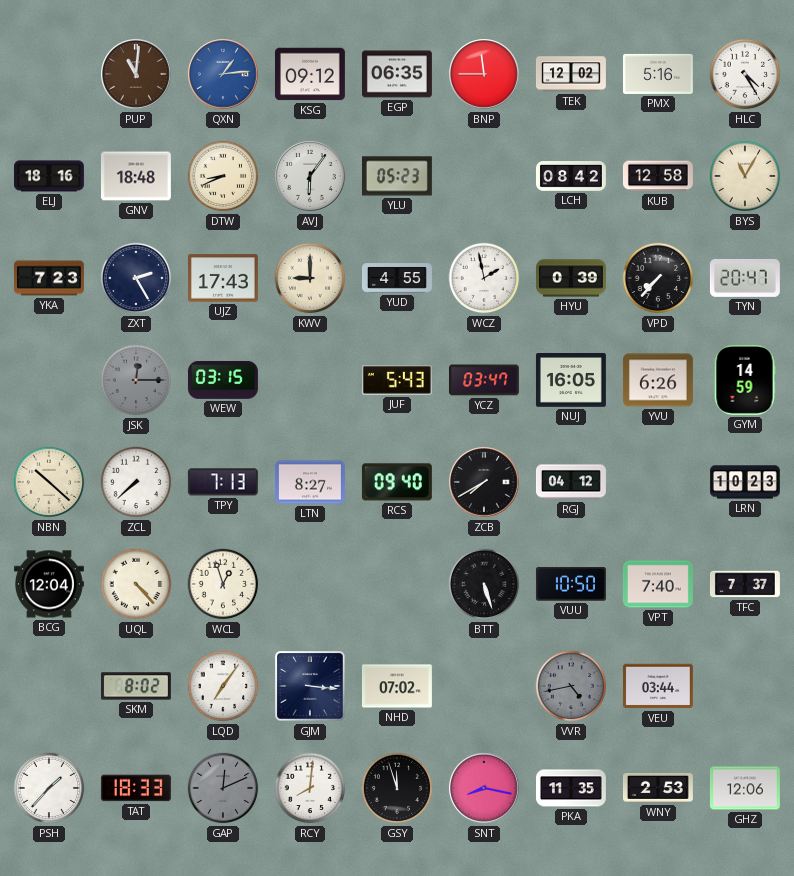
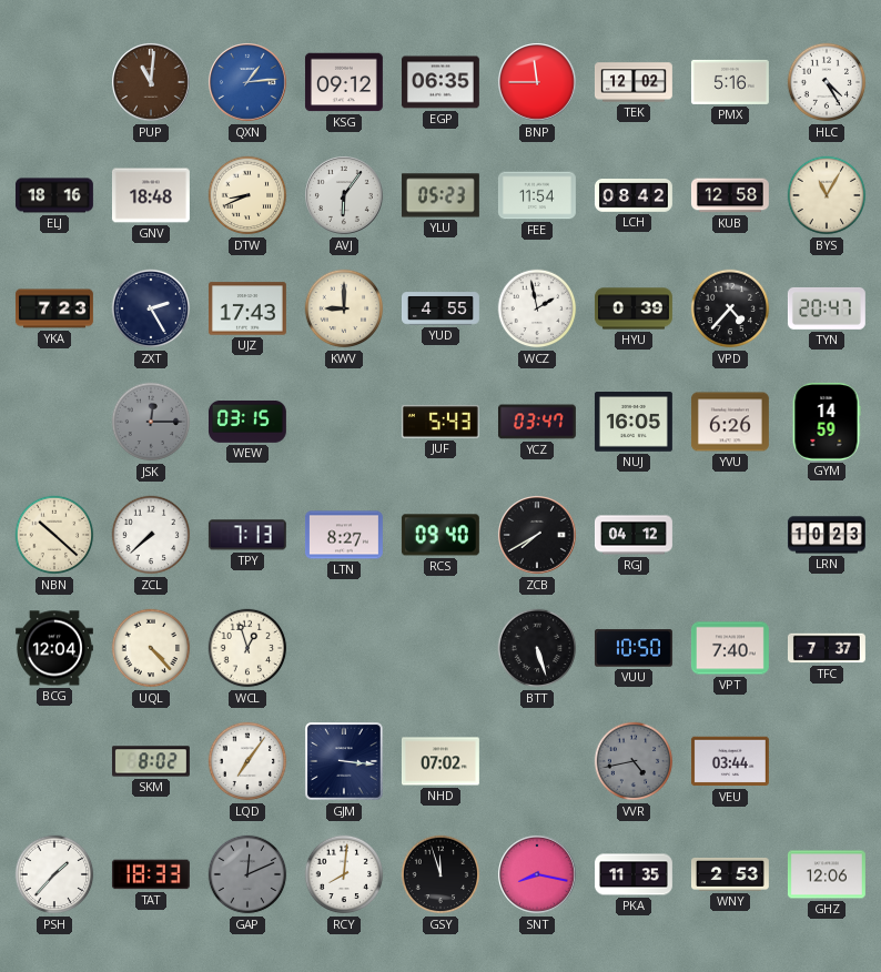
FEE: none -> 11:54 (537, 195)
VPD: 7:37 -> 4:37 (730, 308)
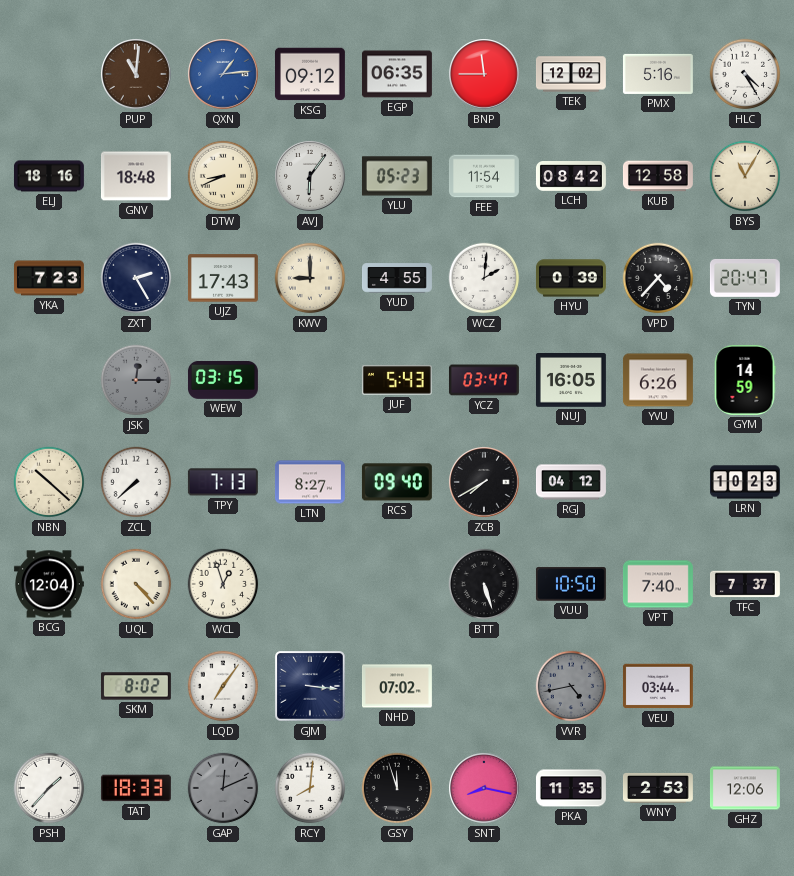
WCZ: 1:58 -> 2:01 (484, 278)
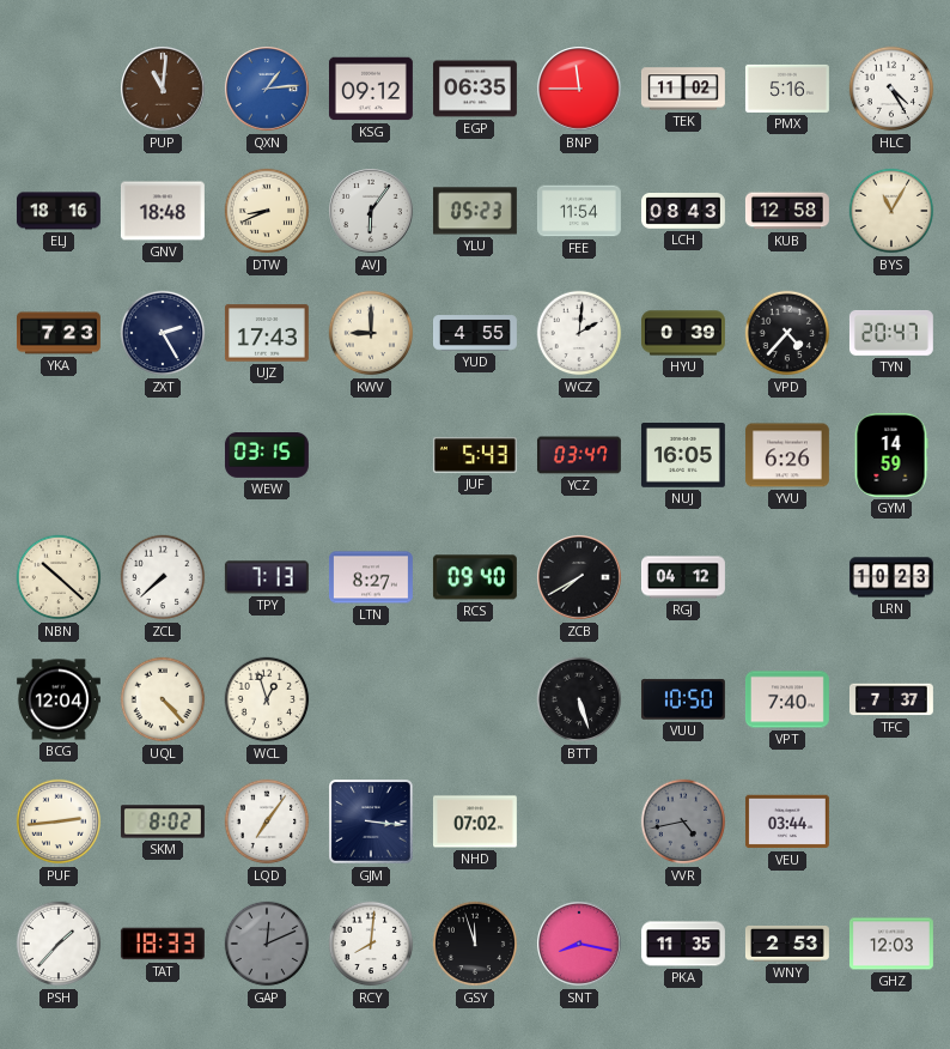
TEK: 12:02 -> 11:02 (683, 89)
LCH: 08:42 -> 08:43 (683, 212)
JSK: 12:15 -> none (136, 380)
PUF: none -> 2:44 (59, 821)
GHZ: 12:06 -> 12:03 (891, 944)
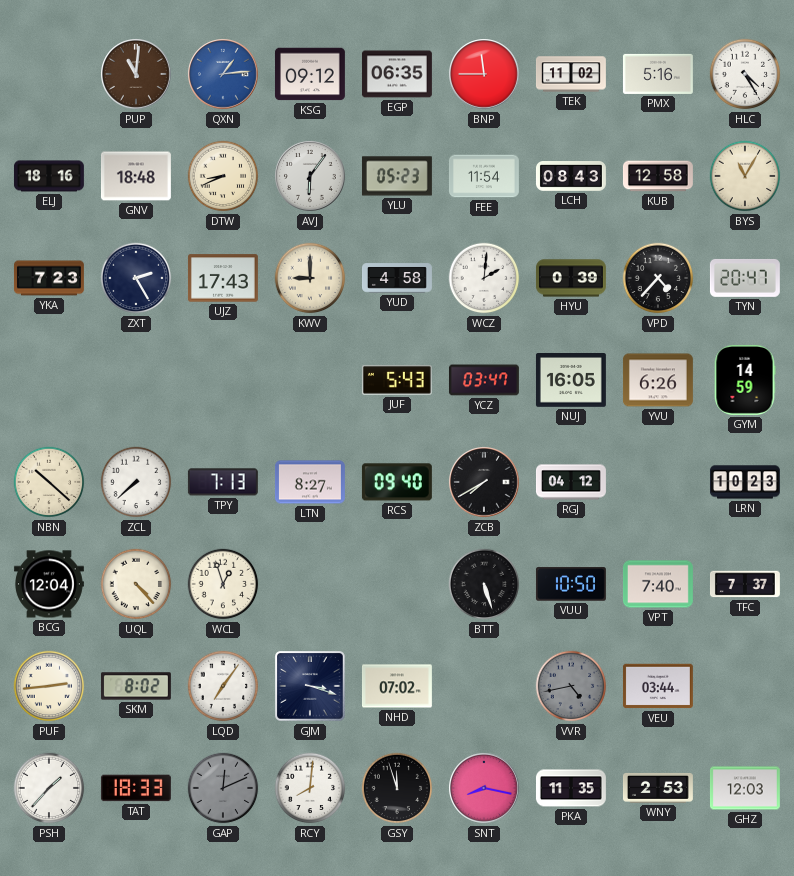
YUD: 4:55 -> 4:58 (398, 278)
WEW: 03:15 -> none (267, 456)
GJM: 3:16 -> 3:18 (310, 686)
